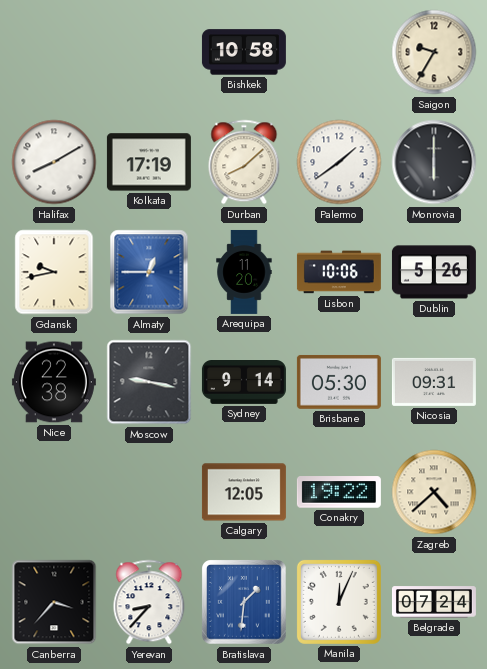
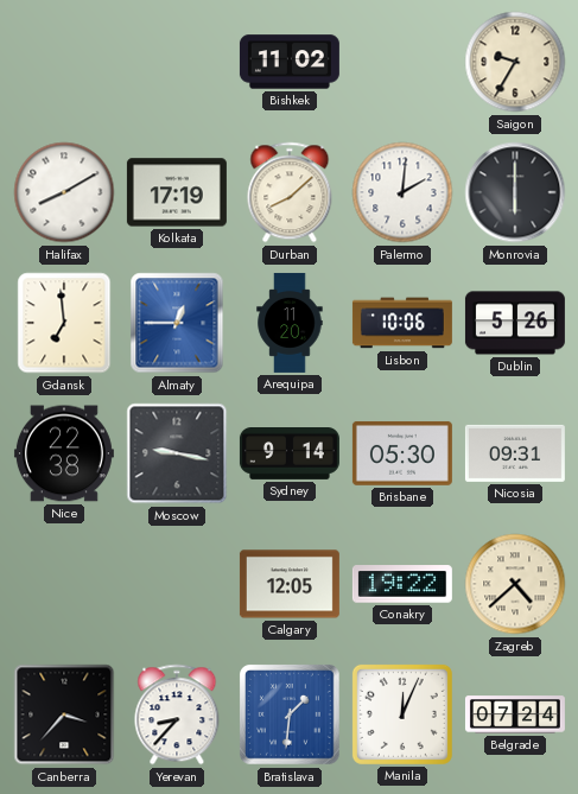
Bishkek: 10:58 -> 11:02 (290, 62)
Palermo: 1:39 -> 2:01 (402, 192)
Gdansk: 9:43 -> 6:59 (64, 323)
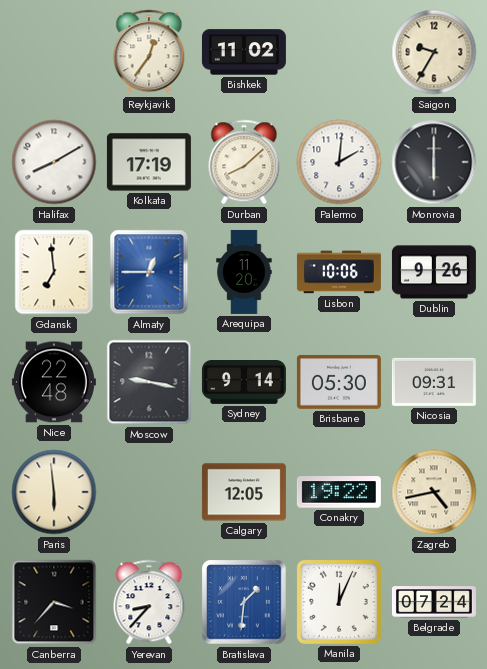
Reykjavik: none -> 12:36 (149, 52)
Dublin: 5:26 -> 9:26 (434, 272)
Nice: 22:38 -> 22:48 (54, 382)
Paris: none -> 5:59 (54, 492)
Zagreb: 4:38 -> 4:43 (434, 492)
